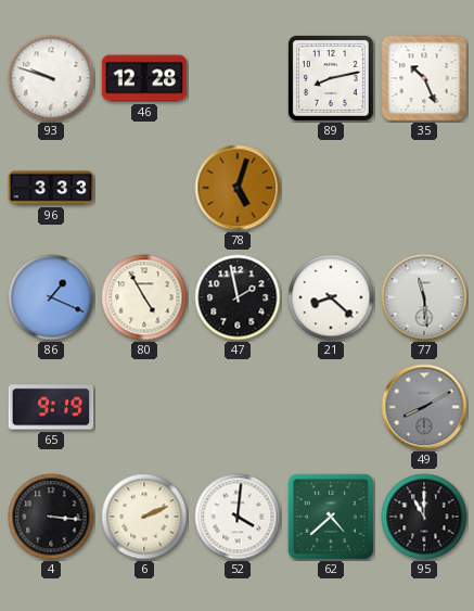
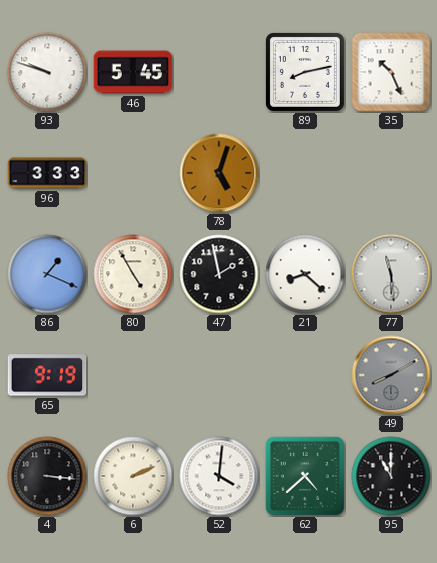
46: 12:28 -> 5:45 (133, 72)
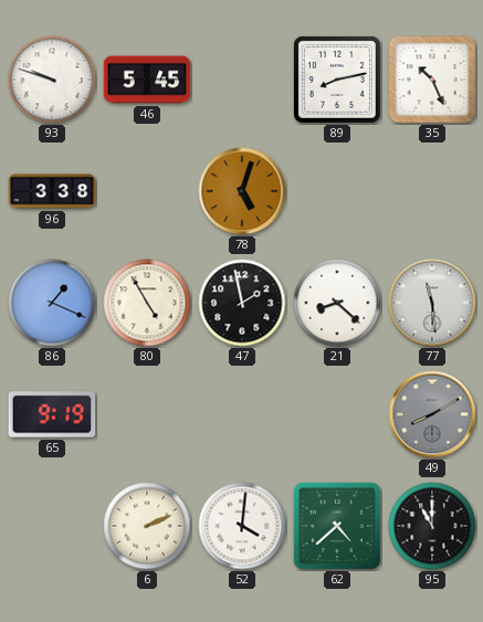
96: 3:33 -> 3:38 (52, 191)
4: 3:16 -> none (47, 476)
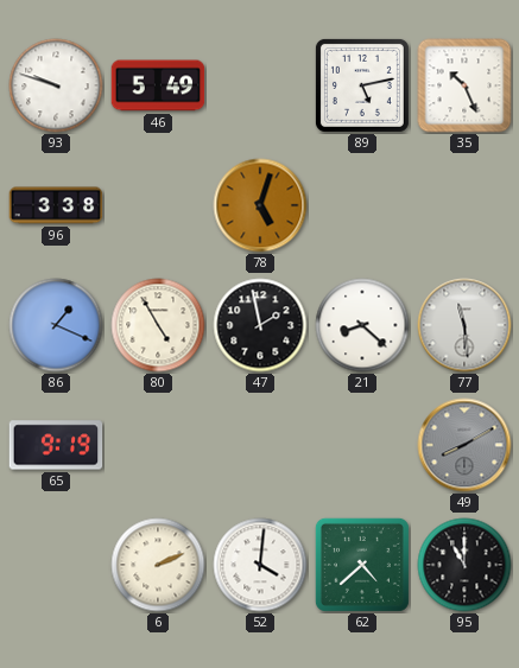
46: 5:45 -> 5:49 (158, 85)
89: 8:13 -> 5:13 (362, 85)
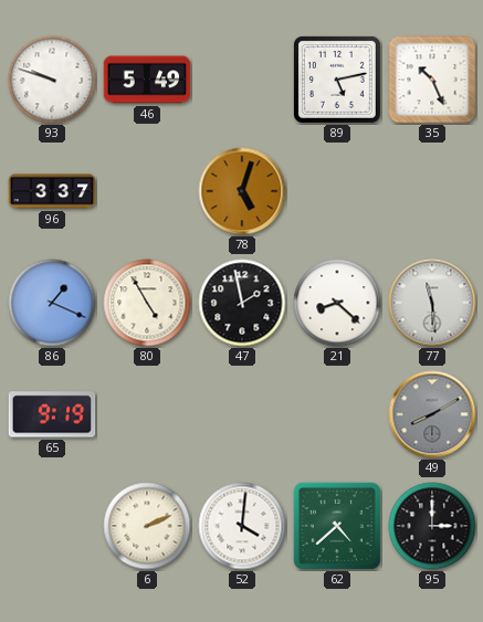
96: 3:38 -> 3:37 (52, 191)
95: 11:00 -> 3:00 (432, 526)
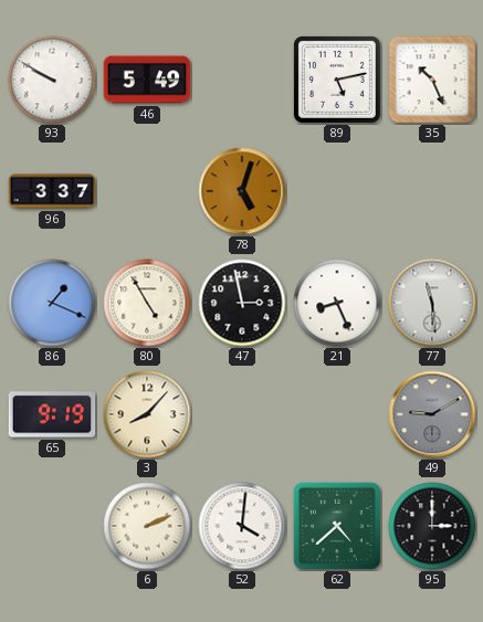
93: 9:48 -> 9:50 (52, 80)
47: 1:58 -> 2:58 (242, 303)
21: 8:22 -> 8:26 (337, 303)
3: none -> 8:07 (147, 414)
49: 8:10 -> 9:10 (432, 414)
